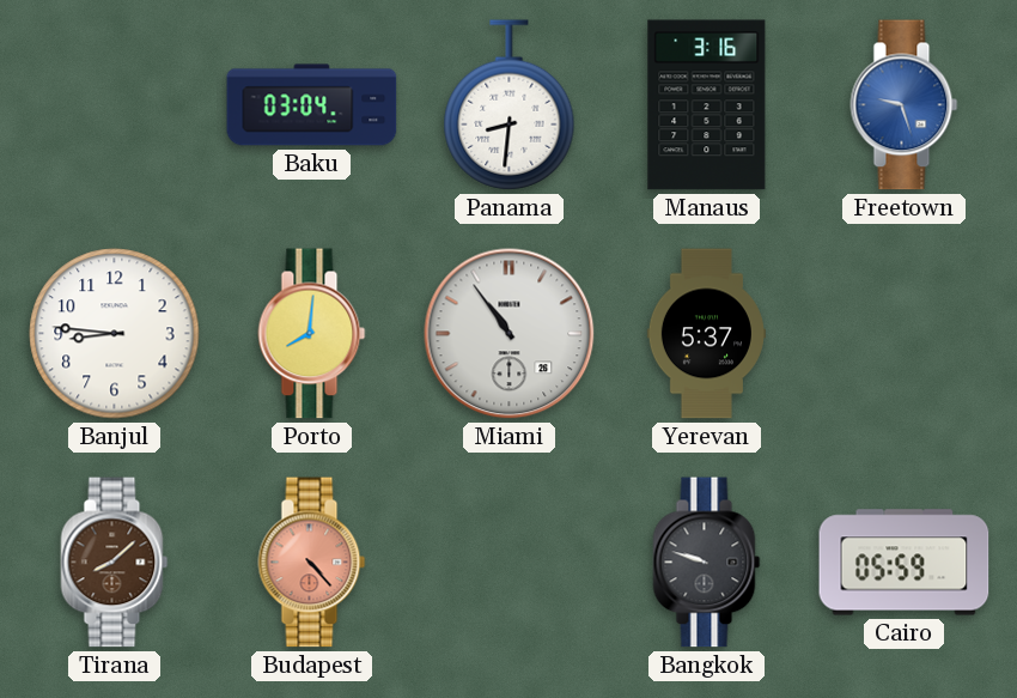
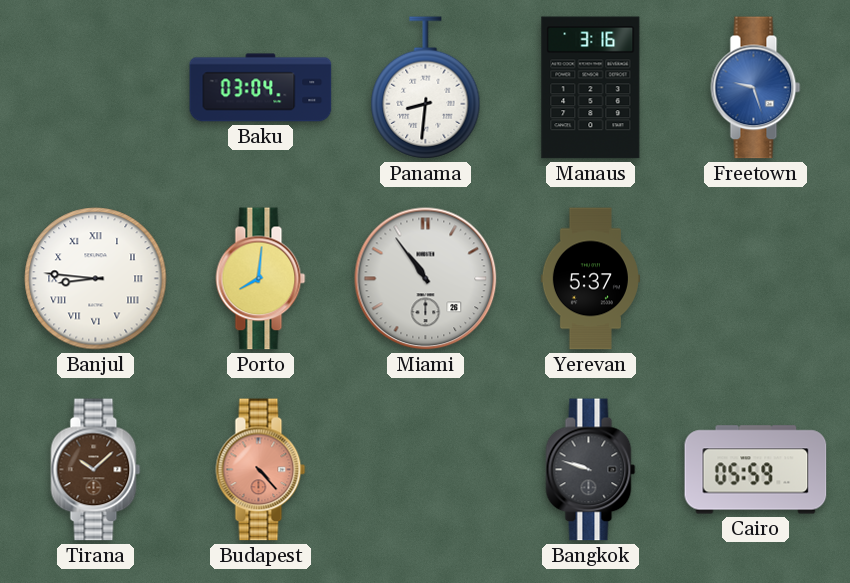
Banjul numerals: Arabic -> Roman (96, 279)
Tirana: 8:08 -> 10:08 (96, 470)
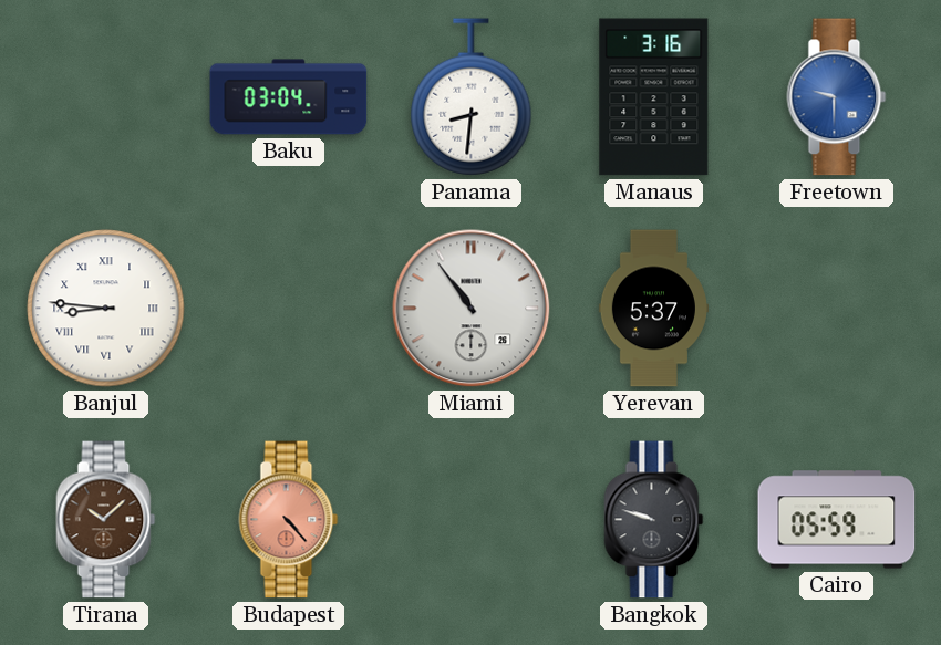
Freetown: 9:27 -> 9:30 (837, 97)
Porto: 8:01 -> none (261, 279)
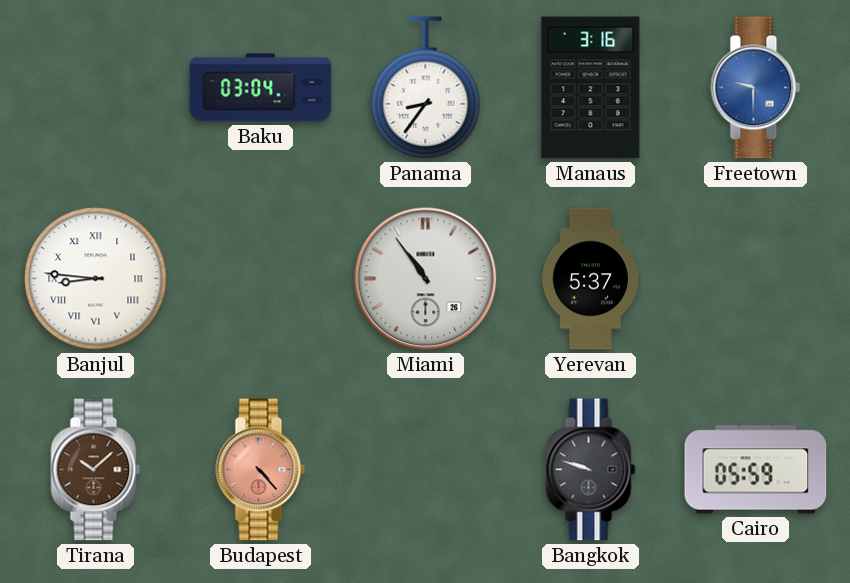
Panama: 8:31 -> 8:36 (426, 88)
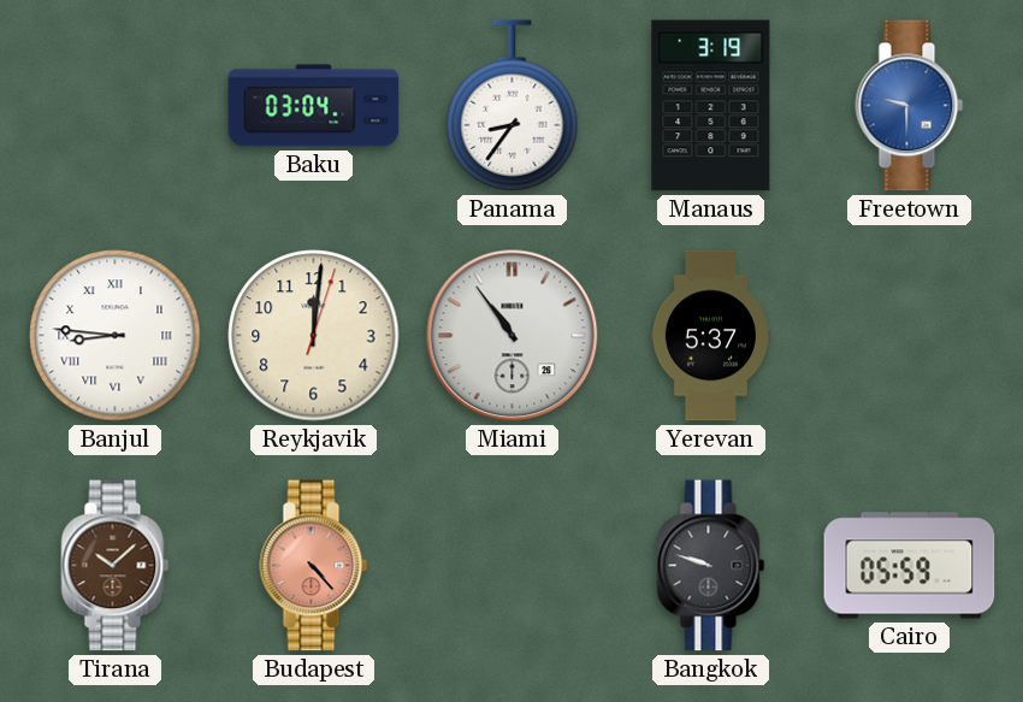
Manaus: 3:16 -> 3:19 (711, 106)
Reykjavik: none -> 12:01 (314, 336)
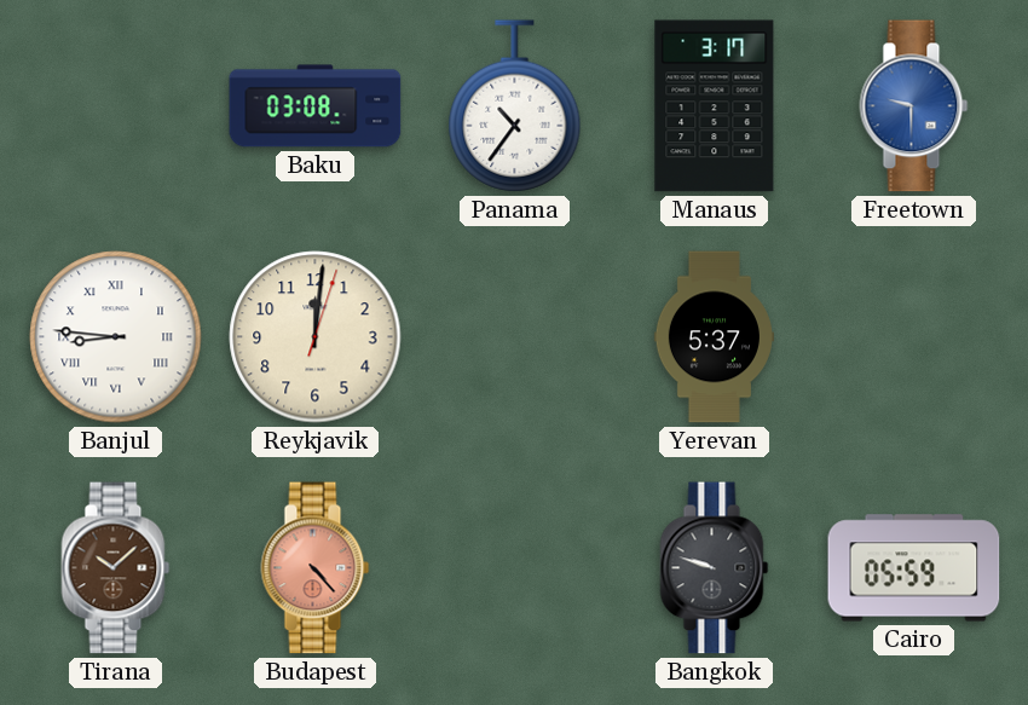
Baku: 03:04 -> 03:08 (316, 106)
Panama: 8:36 -> 10:36 (515, 106)
Manaus: 3:19 -> 3:17 (715, 106)
Miami: 10:54 -> none (513, 336)
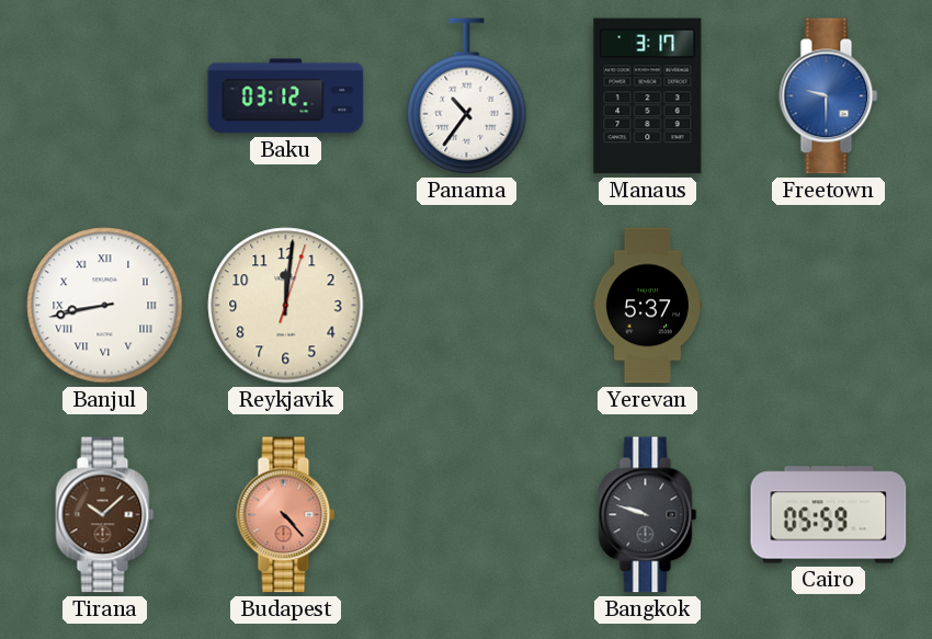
Baku: 03:08 -> 03:12 (286, 96)
Banjul: 8:46 -> 8:43 (105, 306)
